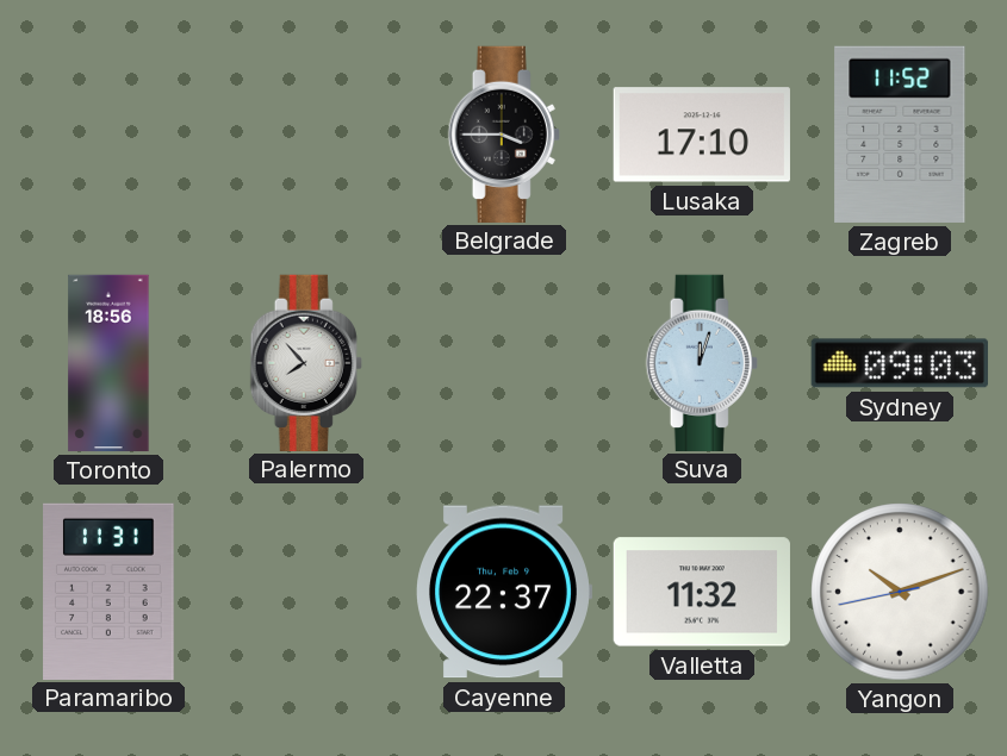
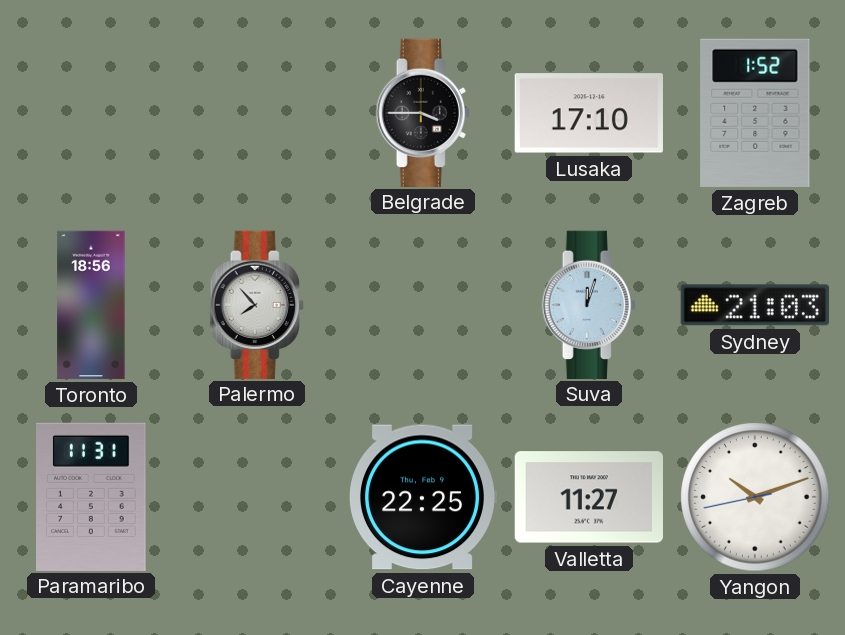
Zagreb: 11:52 -> 1:52 (755, 113)
Sydney: 09:03 -> 21:03 (755, 305)
Cayenne: 22:37 -> 22:25 (423, 497)
Valletta: 11:32 -> 11:27 (589, 497)
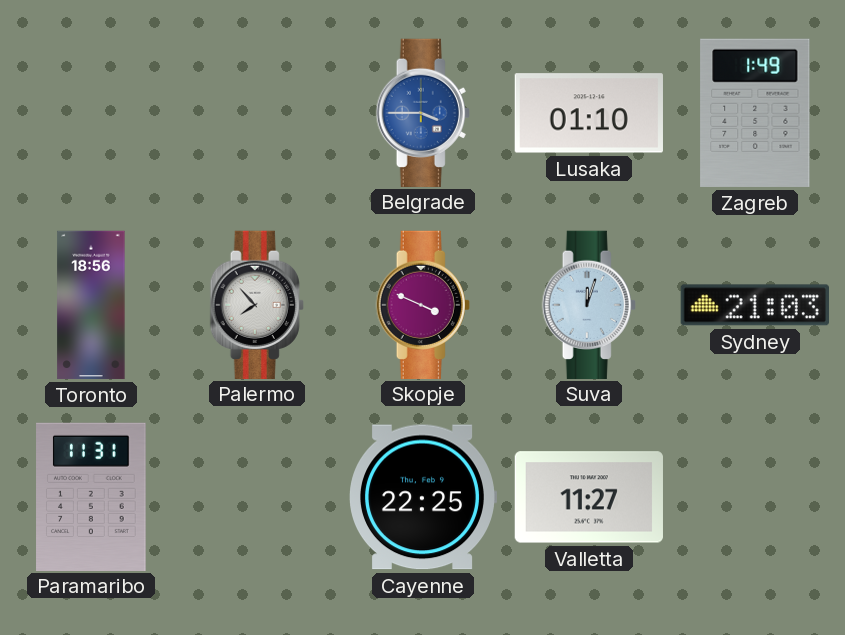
Belgrade dial: black -> blue (423, 112)
Lusaka: 17:10 -> 01:10 (589, 113)
Zagreb: 1:52 -> 1:49 (755, 113)
Skopje: none -> 3:49 (423, 304)
Yangon: 10:11 -> none (755, 497)
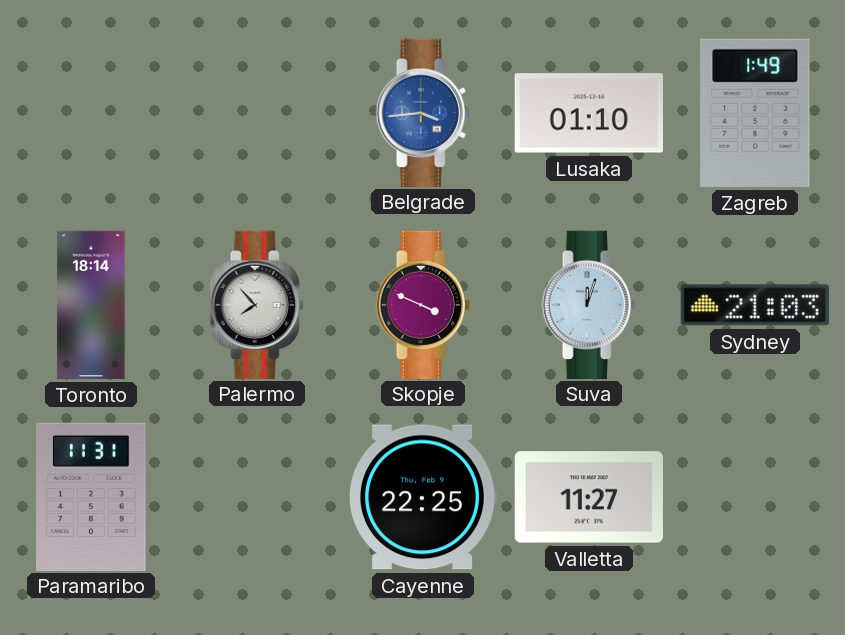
Belgrade: 3:45 -> 3:44 (423, 112)
Toronto: 18:56 -> 18:14 (91, 305)
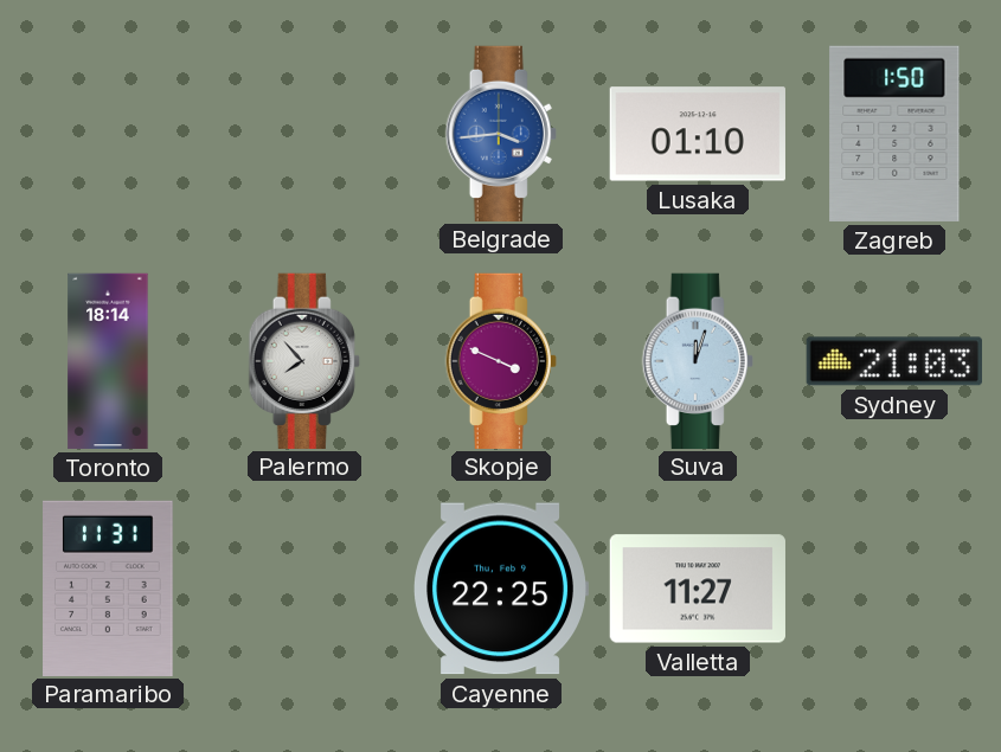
Zagreb: 1:49 -> 1:50 (894, 134)
